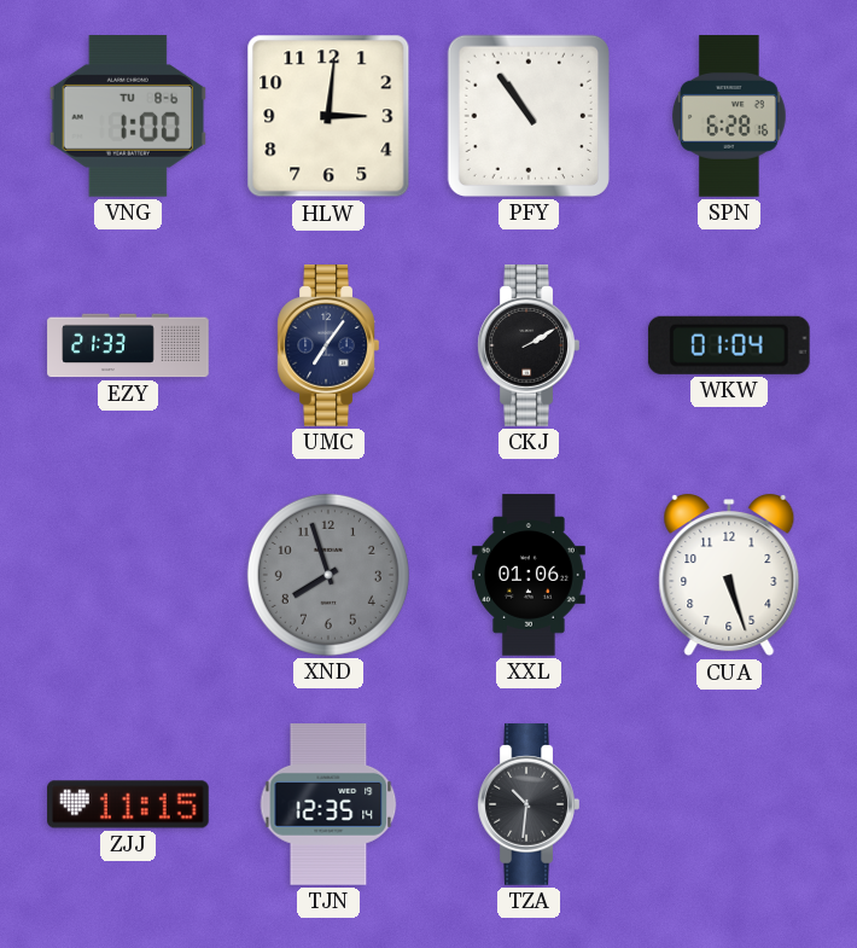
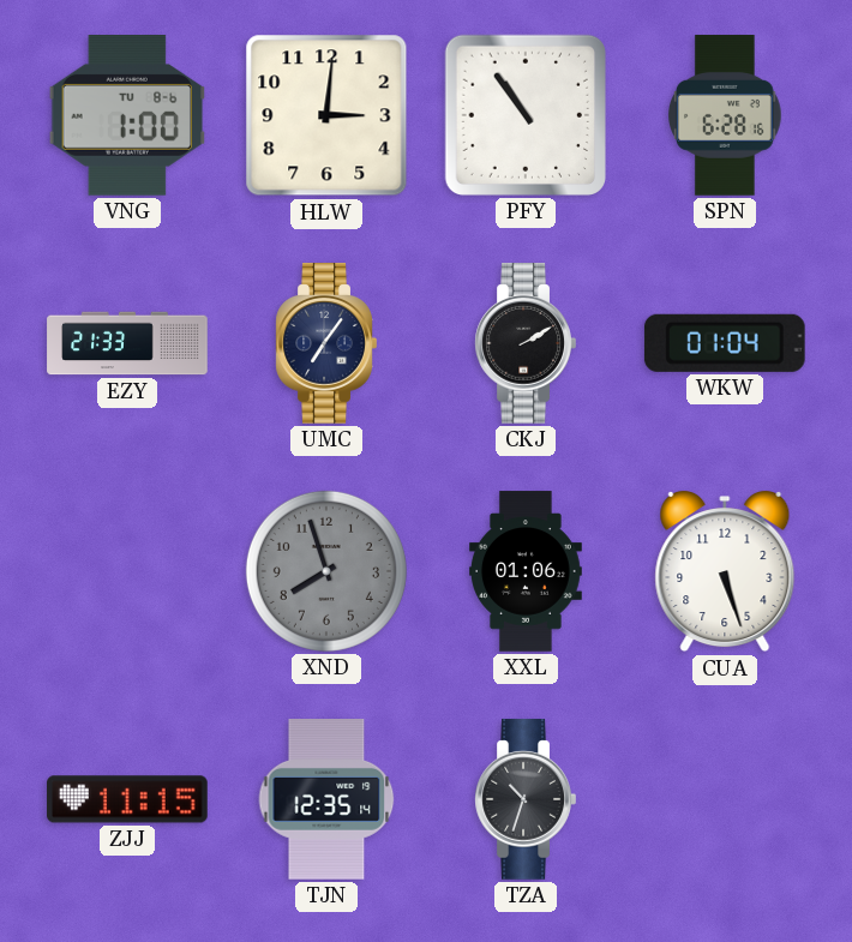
TZA: 10:31 -> 10:33 (526, 799)
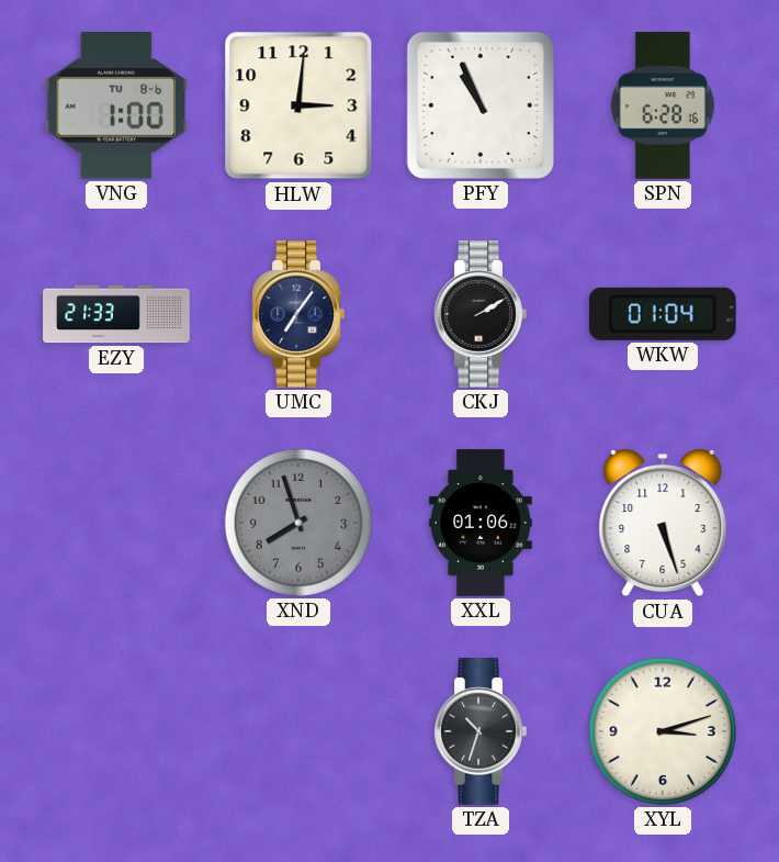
PFY: 10:54 -> 10:56 (481, 105)
ZJJ: 11:15 -> none (127, 799)
TJN: 12:35 -> none (326, 800)
XYL: none -> 3:12 (663, 731)
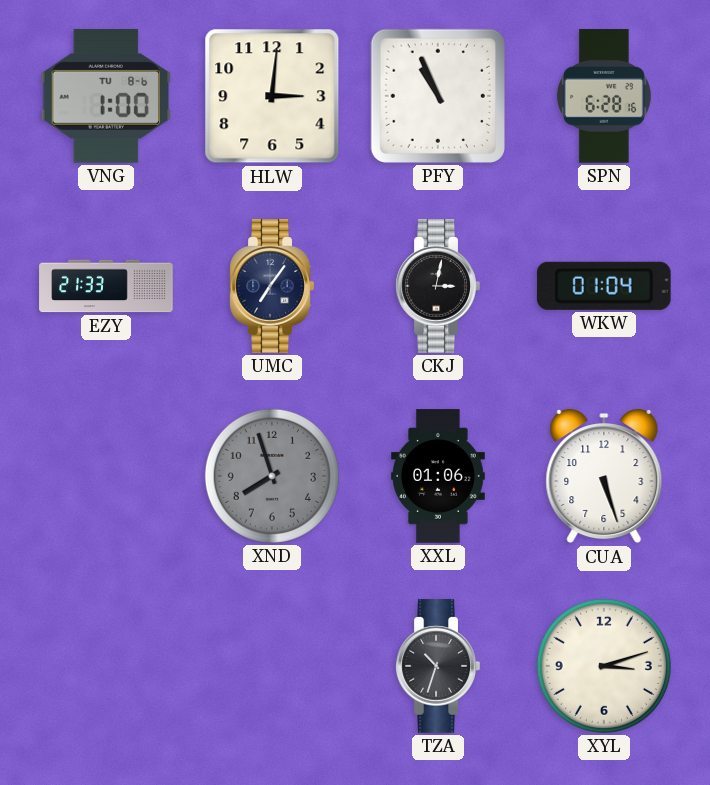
CKJ: 2:10 -> 3:02 (438, 286)
